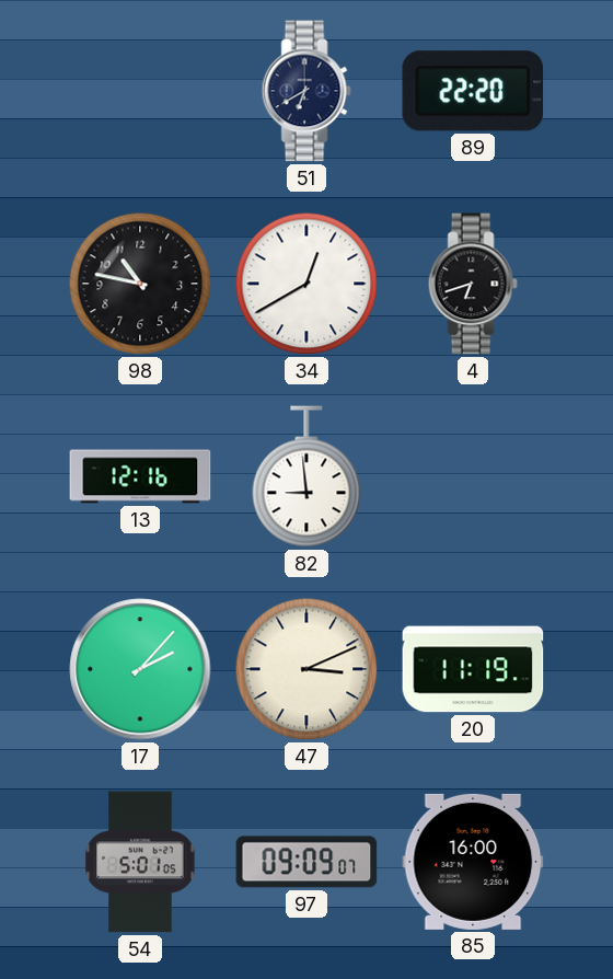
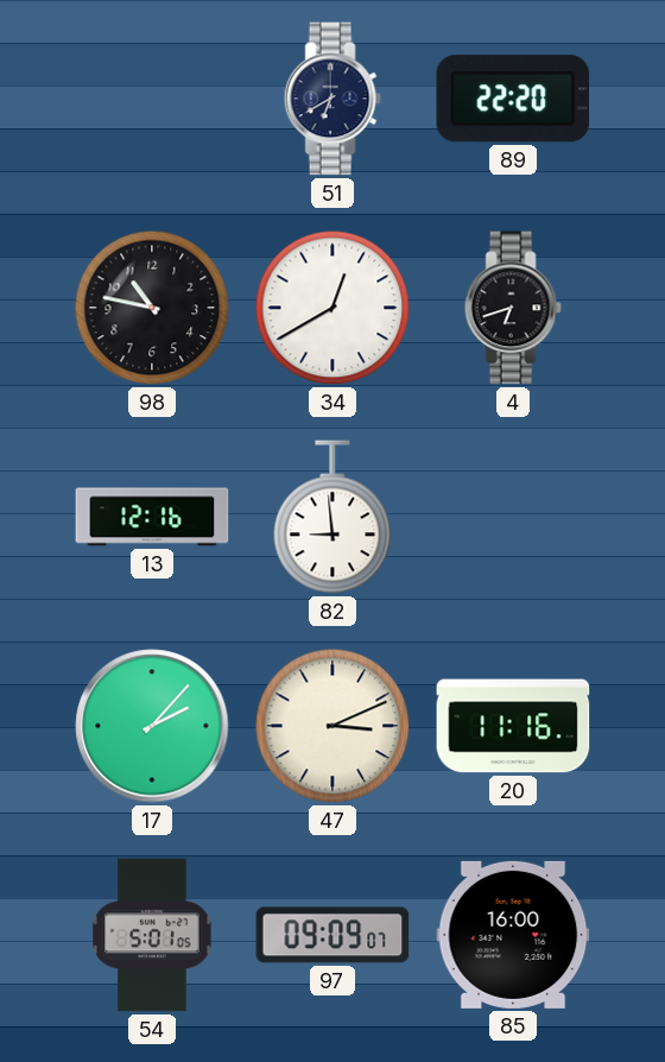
20: 11:19 -> 11:16 (513, 726)
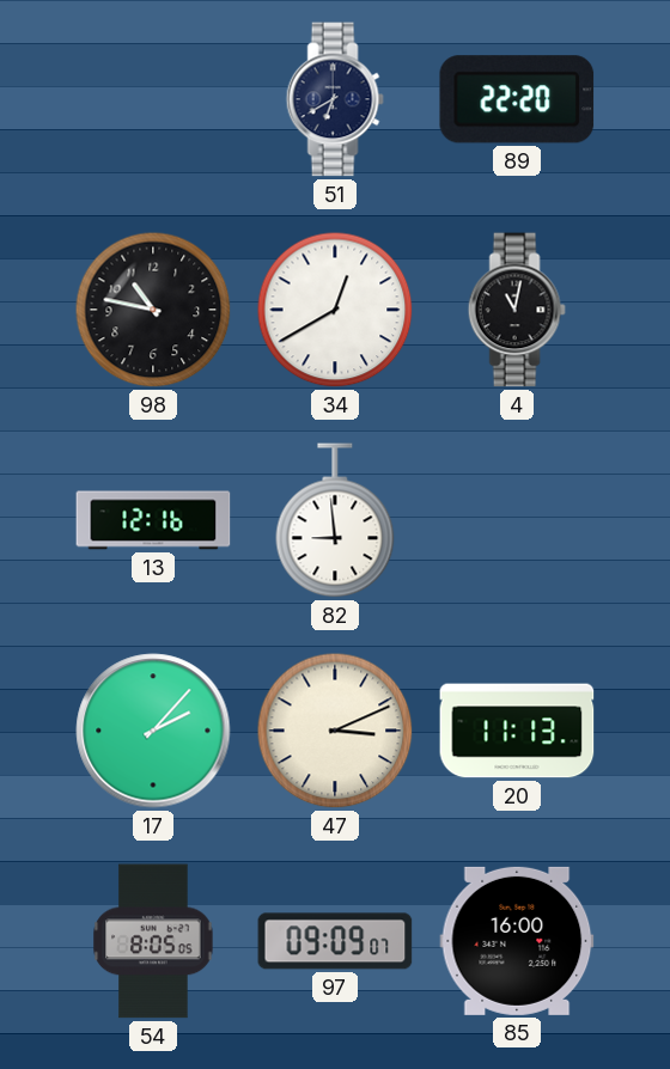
4: 6:42 -> 11:02 (517, 310)
20: 11:16 -> 11:13 (517, 731)
54: 5:01 -> 8:05 (153, 941)
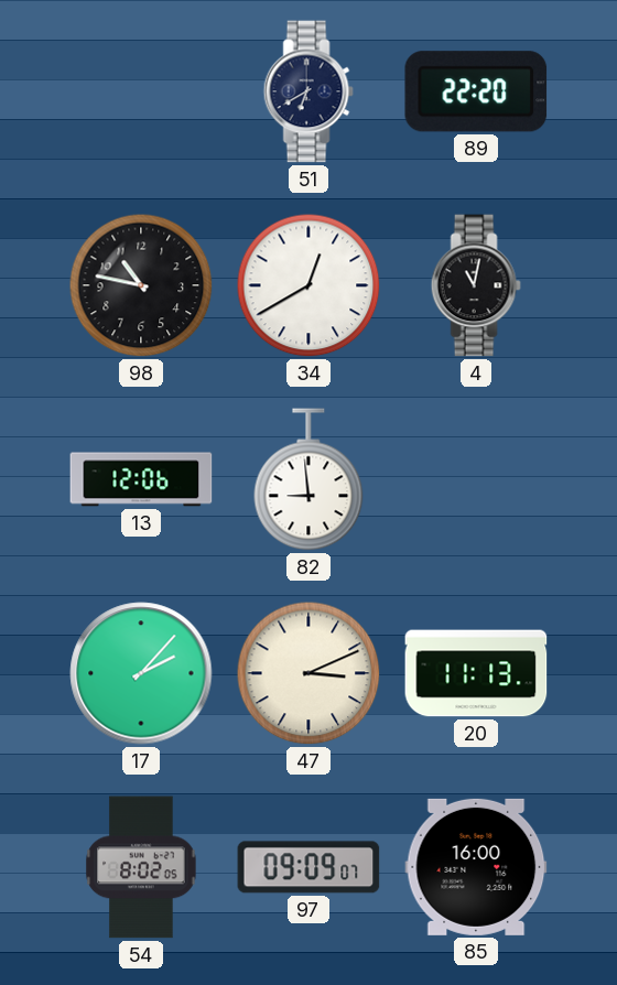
13: 12:16 -> 12:06 (141, 479)
54: 8:05 -> 8:02 (141, 867)
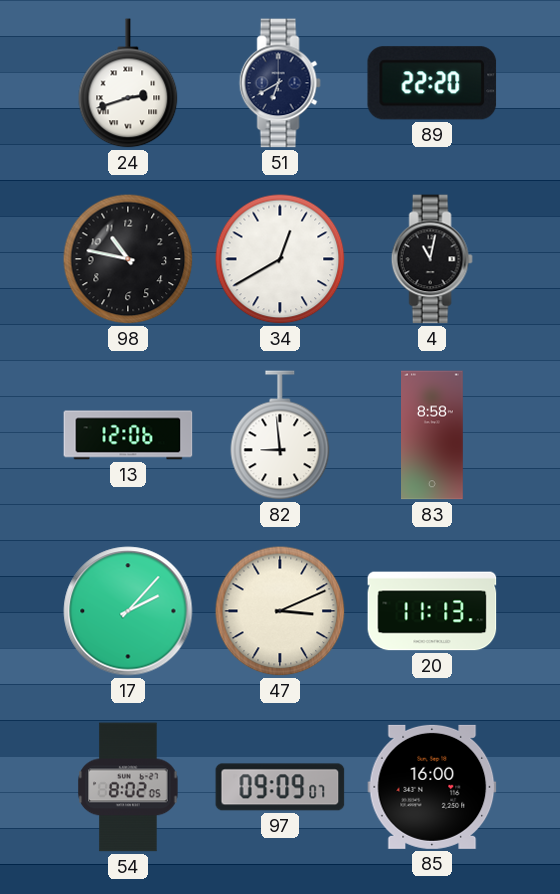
24: none -> 2:42 (128, 83)
83: none -> 8:58 (433, 435)
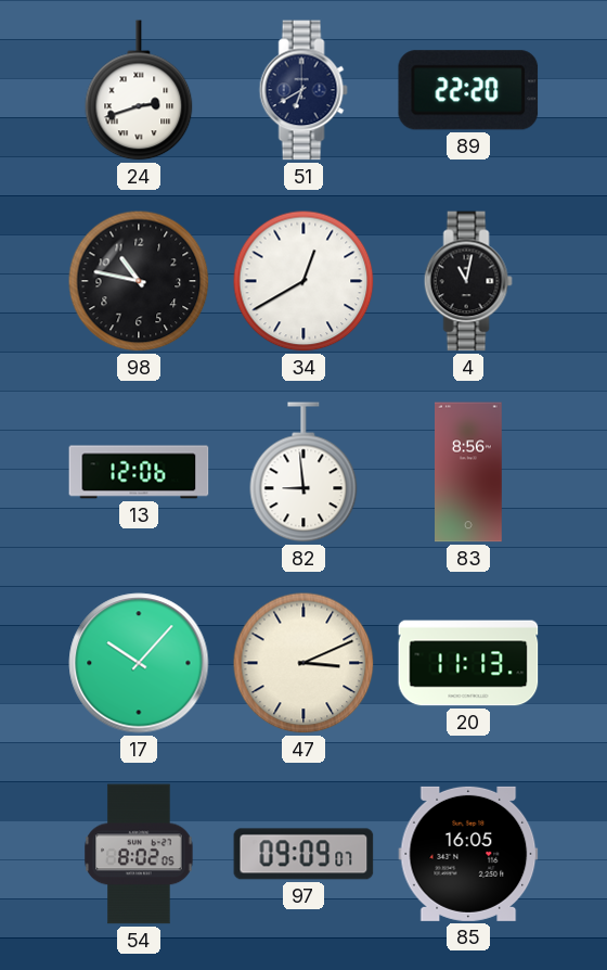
83: 8:58 -> 8:56 (469, 472)
17: 2:07 -> 10:07 (139, 663)
85: 16:00 -> 16:05 (468, 854)
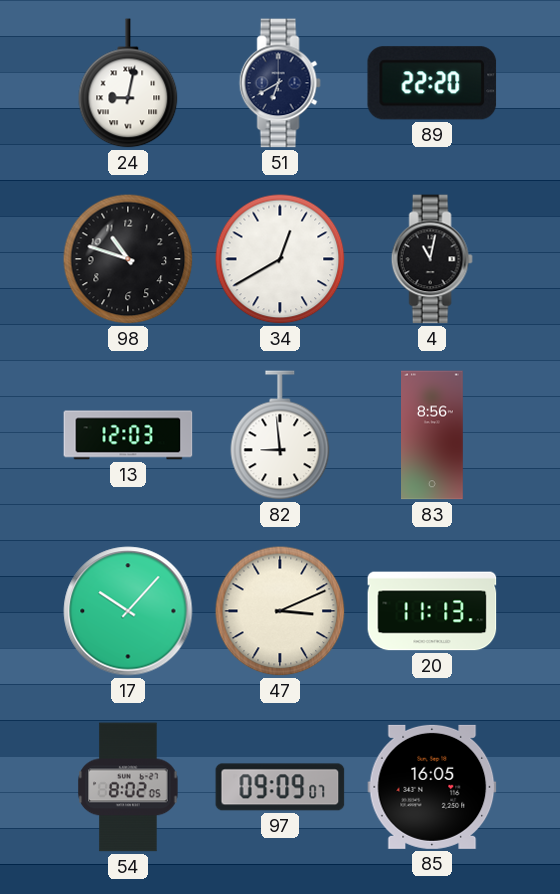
24: 2:42 -> 9:02 (128, 83)
98: 10:47 -> 10:48 (128, 259)
13: 12:06 -> 12:03 (128, 435)
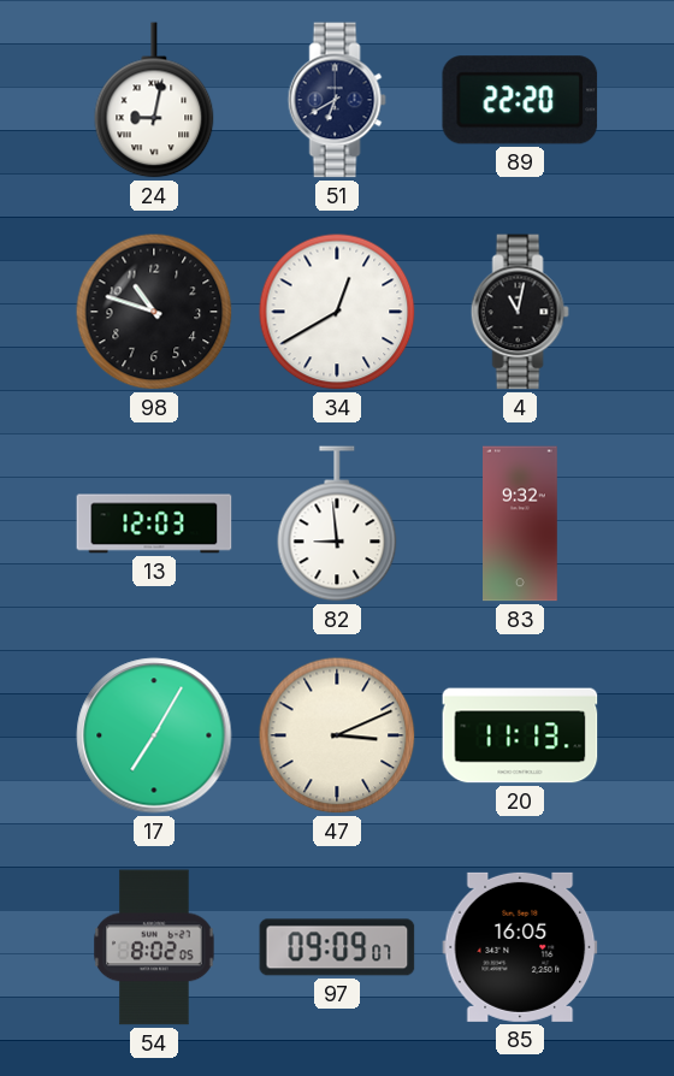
83: 8:56 -> 9:32 (521, 524)
17: 10:07 -> 7:05 (154, 735)
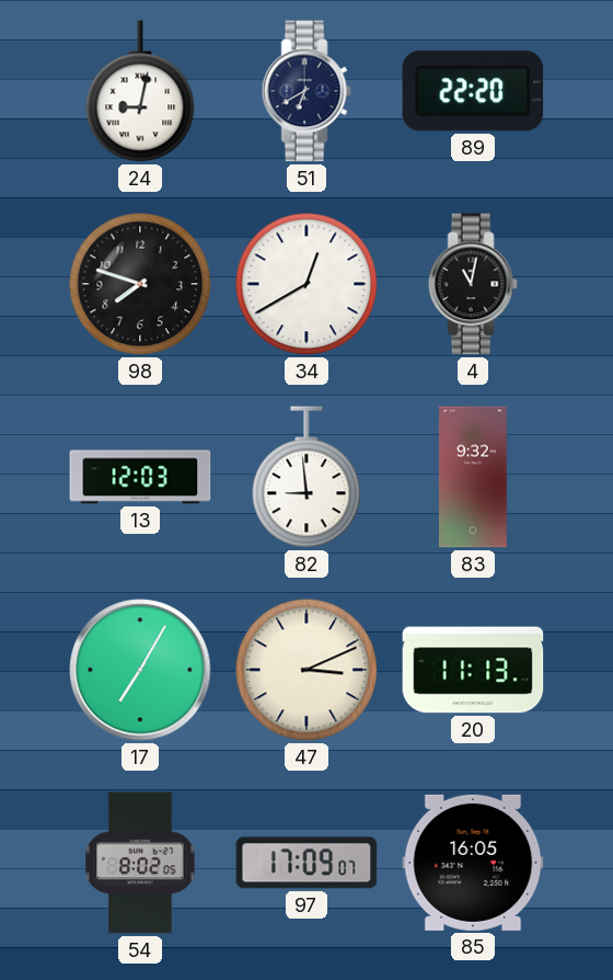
98: 10:48 -> 7:48 (140, 284)
97: 09:09 -> 17:09 (307, 863)
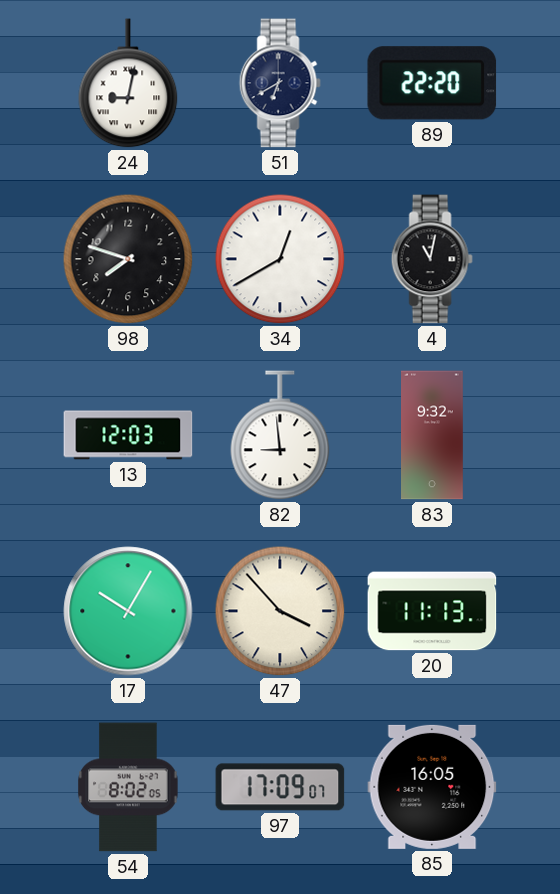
17: 7:05 -> 10:05 (128, 611)
47: 3:11 -> 3:53 (280, 611)
